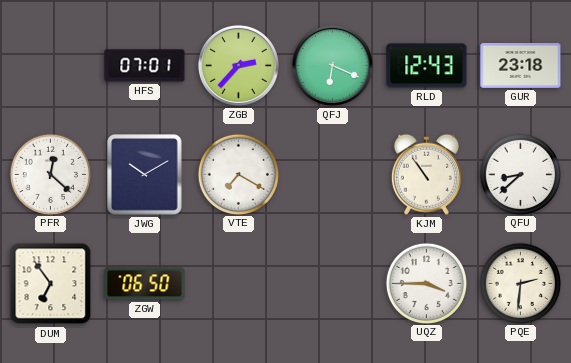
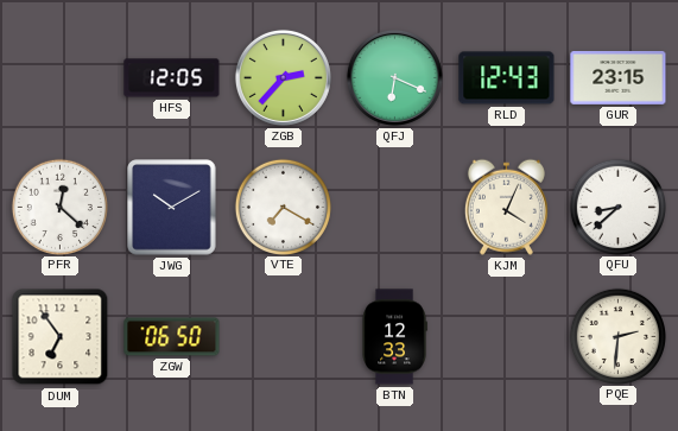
HFS: 07:01 -> 12:05 (172, 78)
GUR: 23:18 -> 23:15 (619, 77)
KJM: 10:54 -> 4:04 (506, 207)
BTN: none -> 12:33 (394, 337)
UQZ: 3:45 -> none (426, 283)
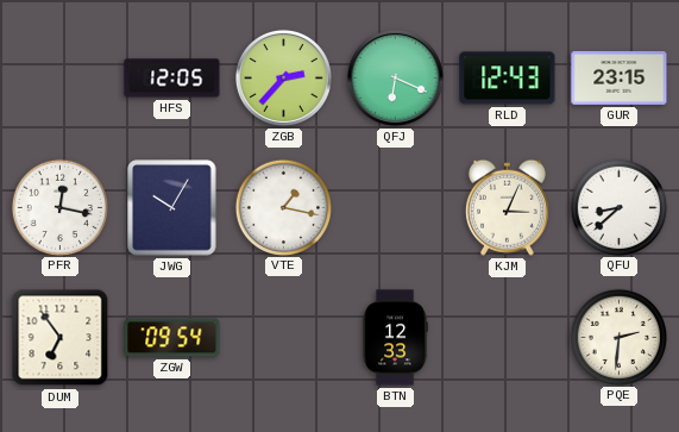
PFR: 12:22 -> 12:17 (59, 207)
JWG: 10:10 -> 10:05 (172, 208)
VTE: 7:20 -> 1:17 (283, 207)
KJM: 4:04 -> 3:04 (507, 207)
ZGW: 06:50 -> 09:54 (172, 338)
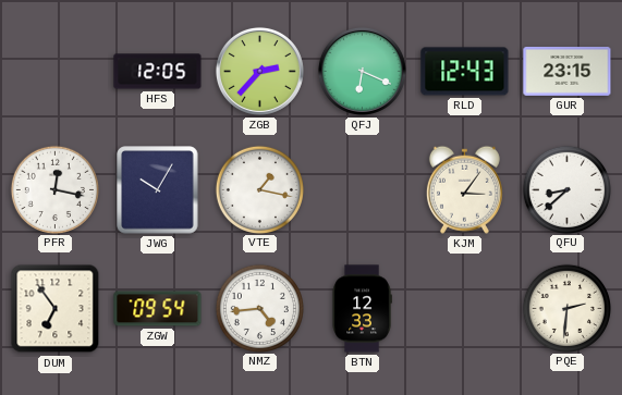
KJM: 3:04 -> 3:06 (464, 189)
NMZ: none -> 4:44 (259, 308)
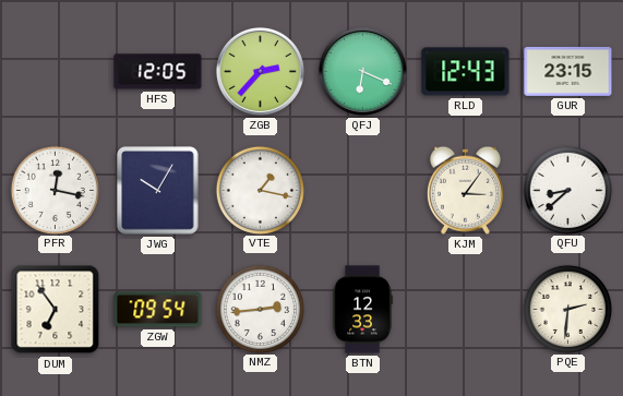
NMZ: 4:44 -> 2:44 (260, 309)
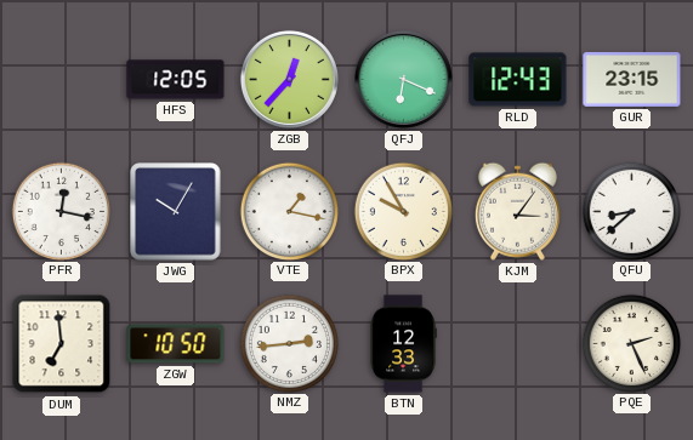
ZGB: 2:37 -> 12:37 (289, 79)
BPX: none -> 9:55 (403, 211)
DUM: 6:54 -> 6:59 (62, 344)
ZGW: 09:54 -> 10:50 (176, 344)
PQE: 2:31 -> 2:26 (631, 343)
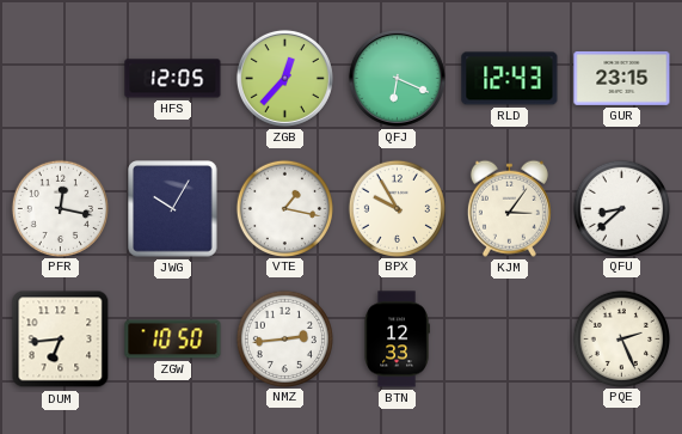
DUM: 6:59 -> 6:44 (61, 340)
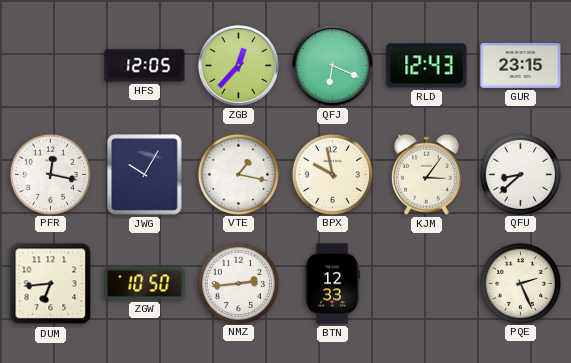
BPX: 9:55 -> 9:58 (332, 174)
